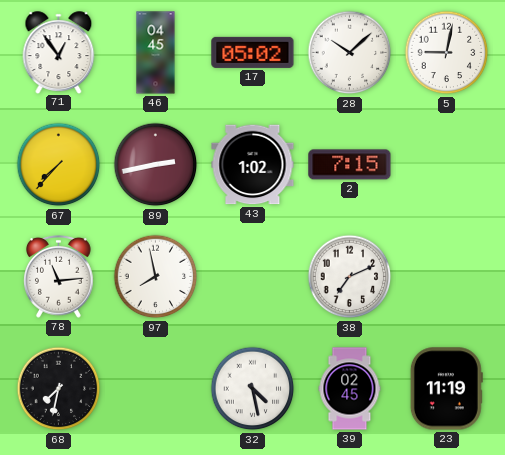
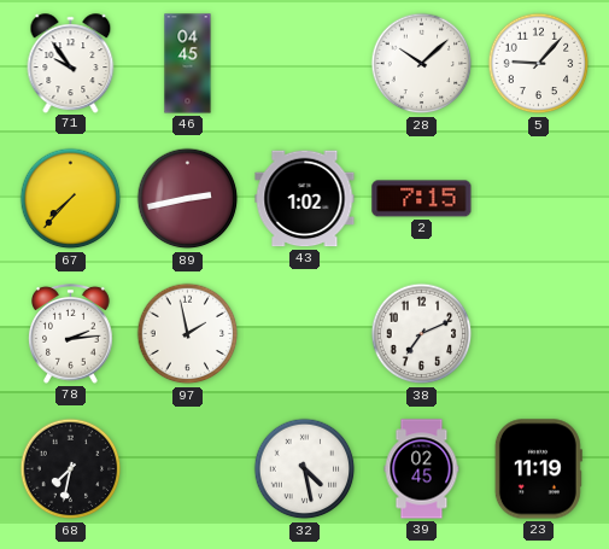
71: 12:54 -> 9:54 (71, 63)
17: 05:02 -> none (253, 52)
5: 9:02 -> 9:07 (539, 64)
78: 11:14 -> 2:14 (71, 333)
97: 7:58 -> 1:58 (188, 334)
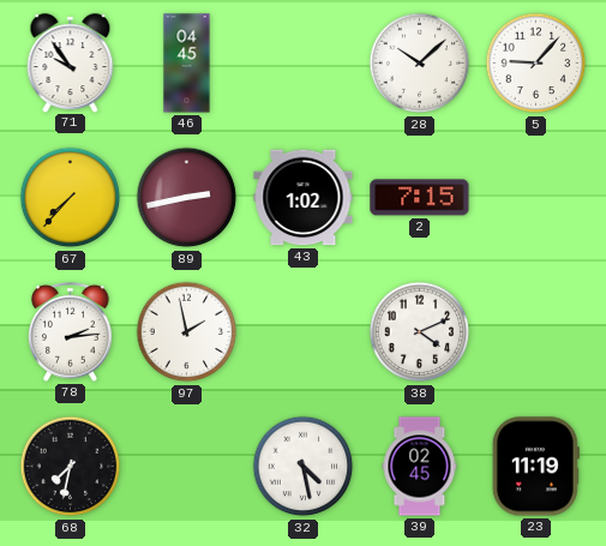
38: 7:11 -> 4:11 (420, 332)
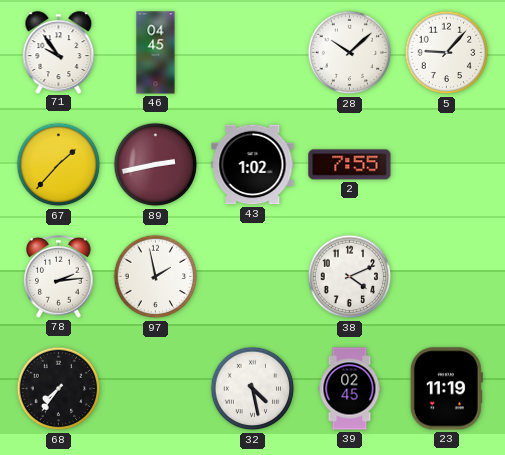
67: 7:37 -> 1:37 (59, 165)
2: 7:15 -> 7:55 (350, 165)
68: 7:32 -> 7:36 (59, 389)
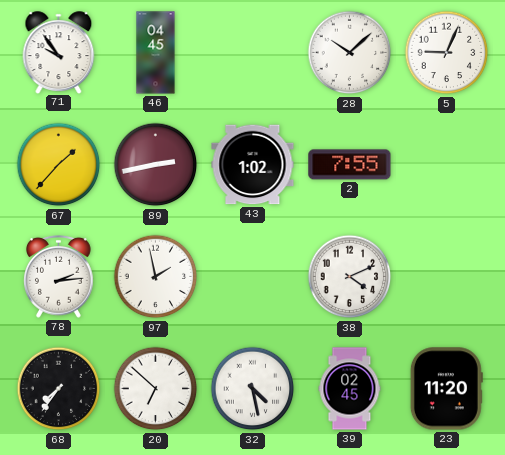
5: 9:07 -> 9:04 (447, 53)
20: none -> 6:52 (156, 389)
23: 11:19 -> 11:20 (446, 389)
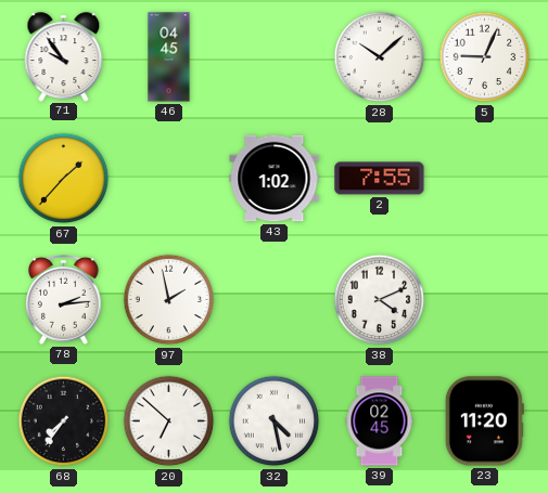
89: 2:43 -> none (156, 165)
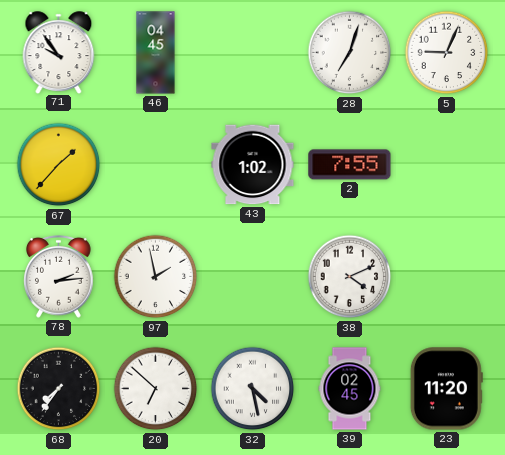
28: 10:08 -> 7:03 (350, 53)
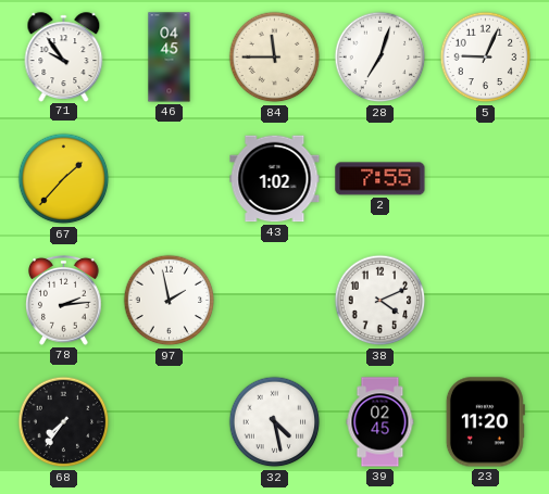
84: none -> 11:45 (275, 58)
20: 6:52 -> none (156, 389)
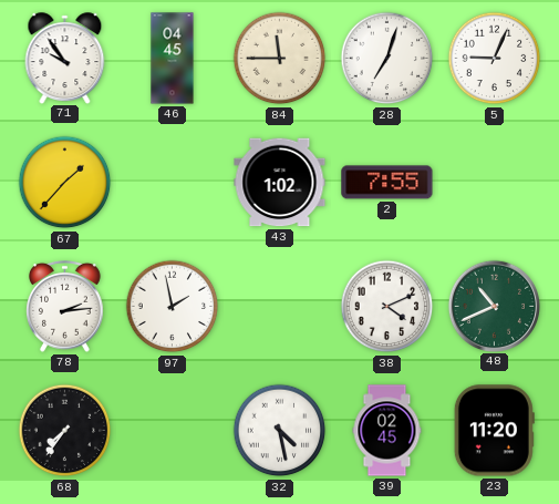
48: none -> 10:41 (494, 306)
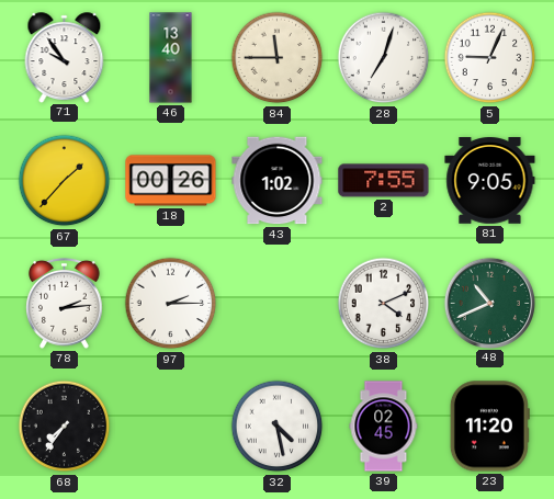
46: 04:45 -> 13:40 (171, 58)
18: none -> 00:26 (171, 181)
81: none -> 9:05 (490, 181)
97: 1:58 -> 2:15 (171, 304)
